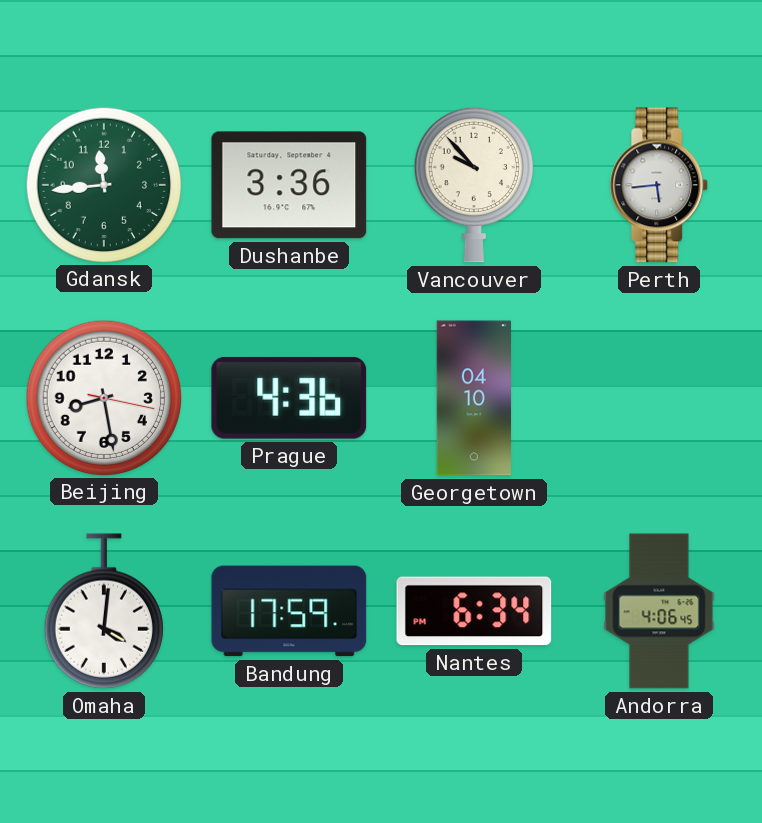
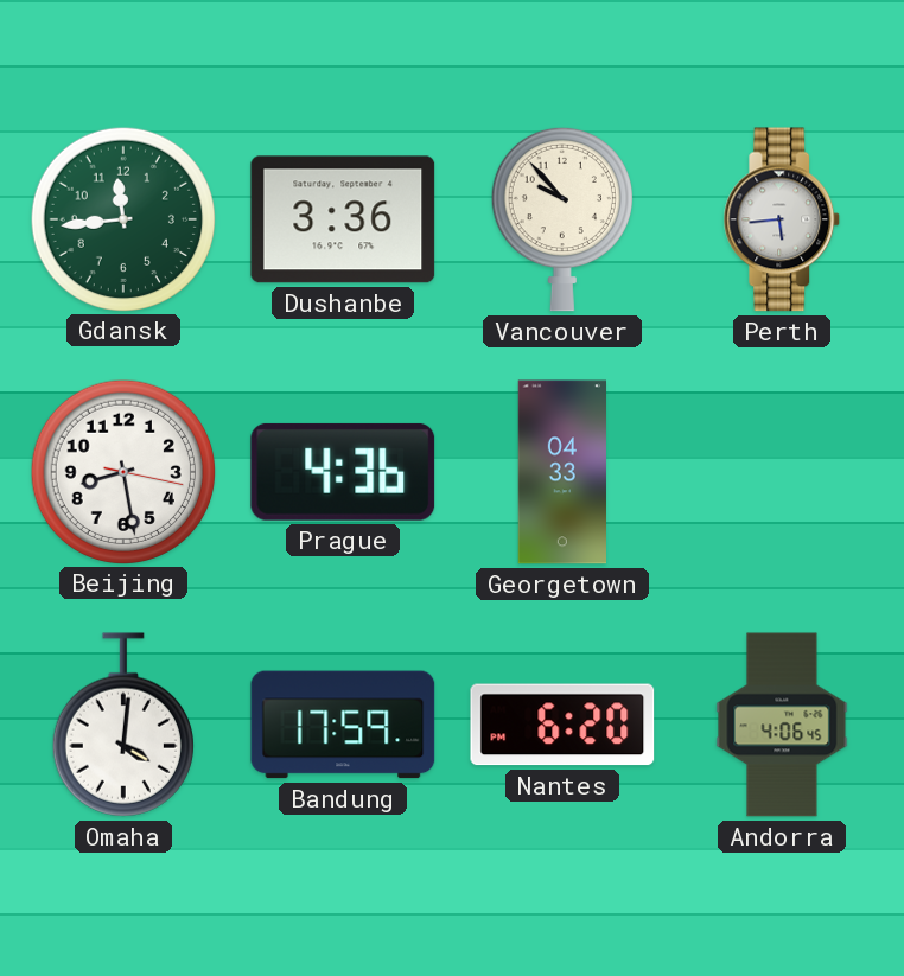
Georgetown: 04:10 -> 04:33 (561, 472)
Nantes: 6:34 -> 6:20 (562, 725)
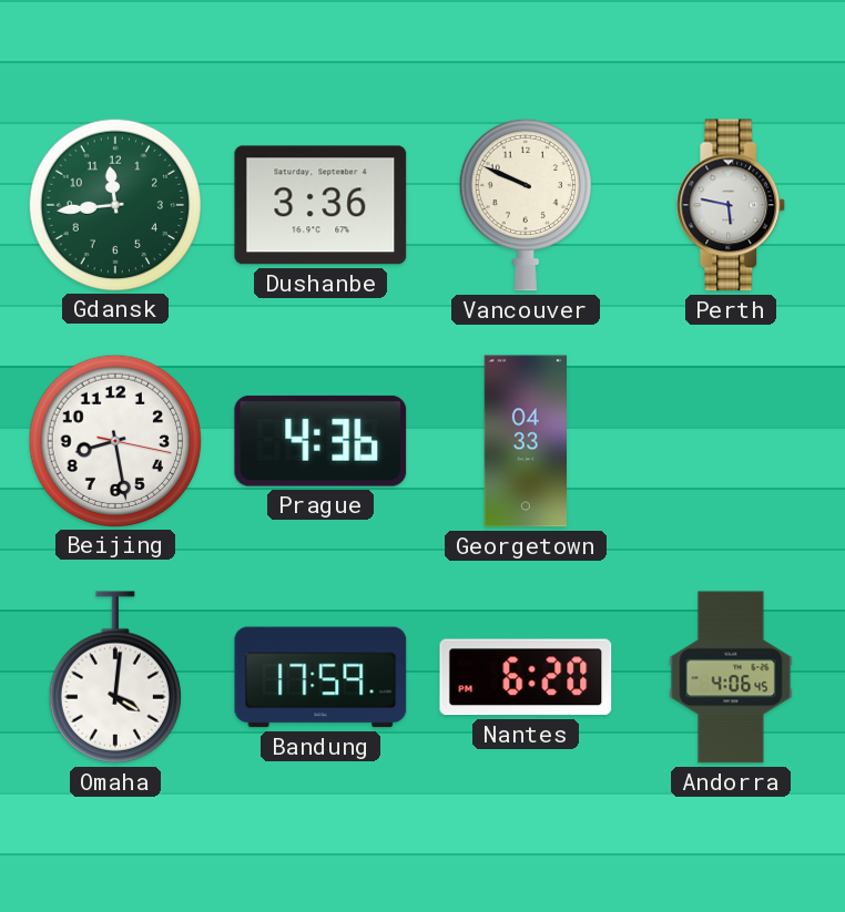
Vancouver: 9:53 -> 9:49 (526, 205)
Perth: 5:44 -> 5:47 (731, 205)
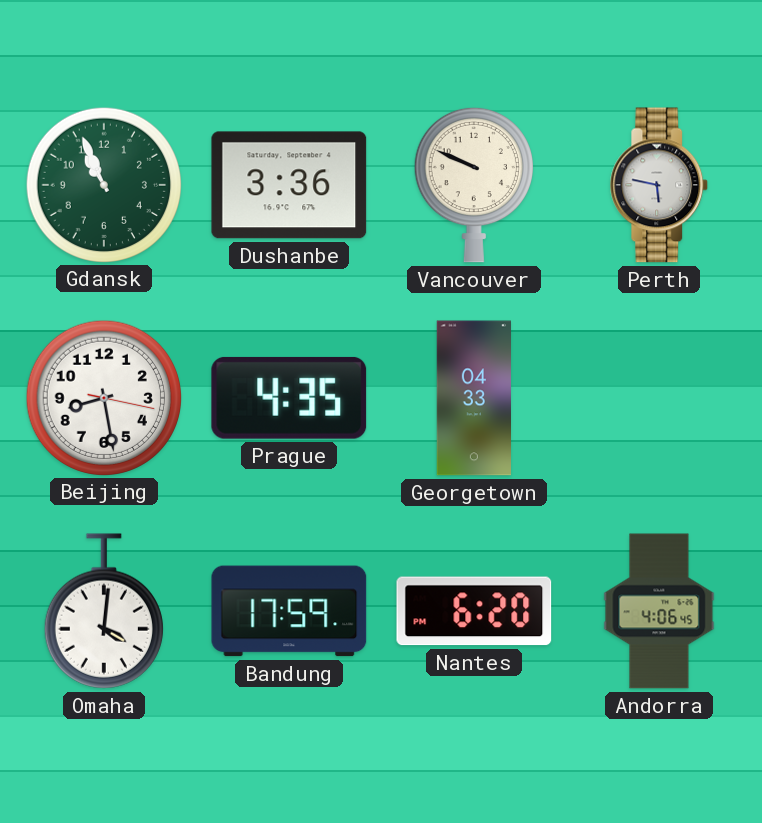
Gdansk: 11:44 -> 10:56 (103, 184)
Prague: 4:36 -> 4:35 (289, 398)
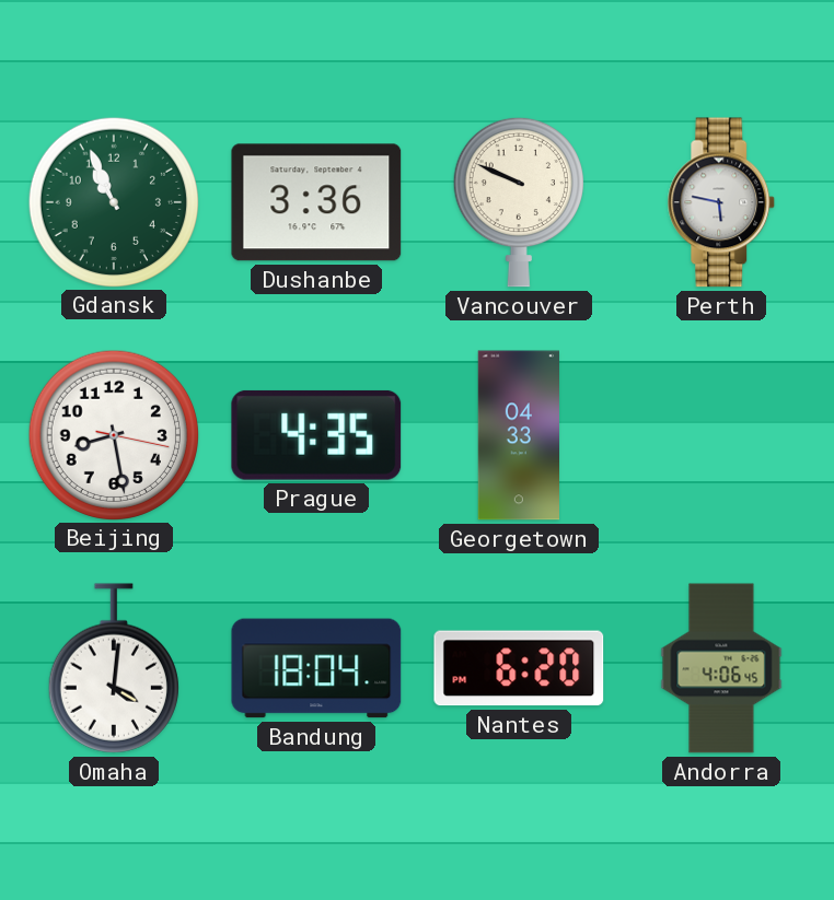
Bandung: 17:59 -> 18:04 (316, 668)
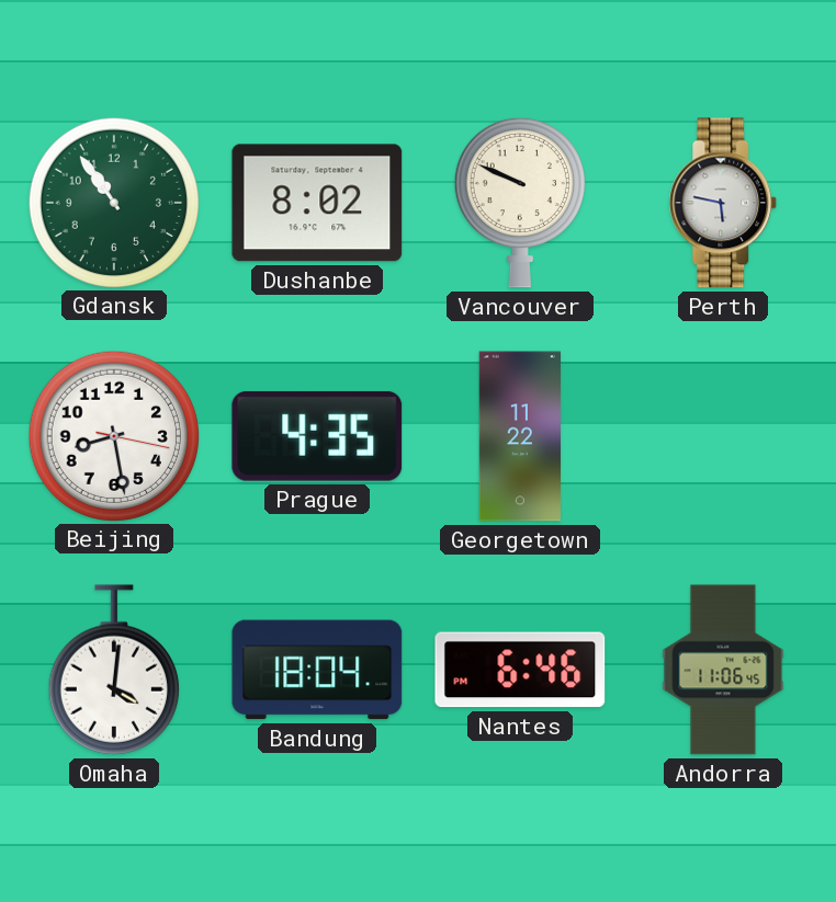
Gdansk: 10:56 -> 10:54 (113, 202)
Dushanbe: 3:36 -> 8:02 (317, 203)
Georgetown: 04:33 -> 11:22 (519, 436)
Nantes: 6:20 -> 6:46 (520, 670)
Andorra: 4:06 -> 11:06 (723, 670)
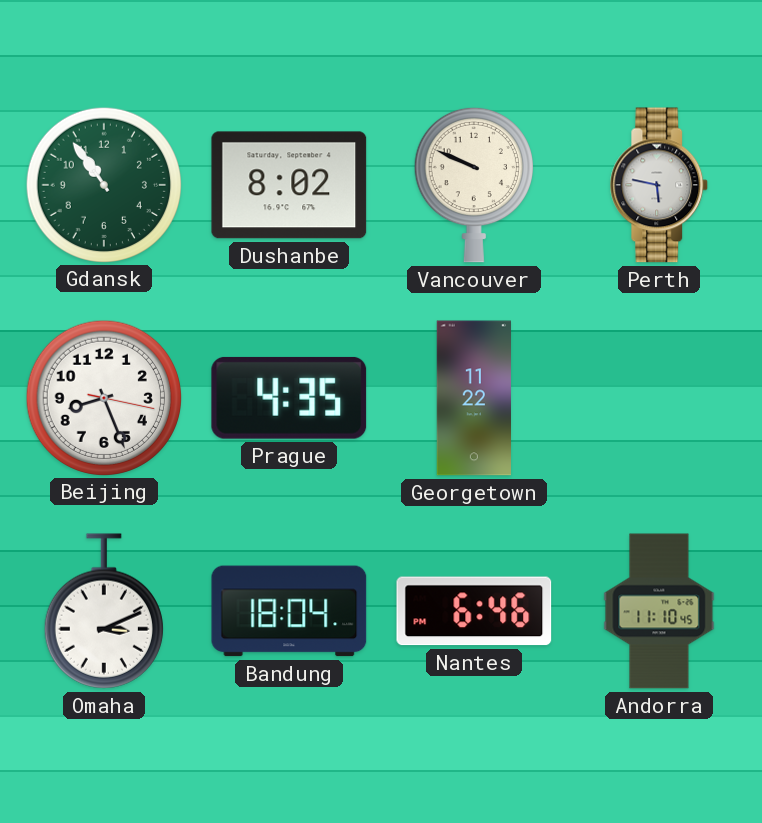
Beijing: 8:28 -> 8:26 (103, 397)
Omaha: 4:01 -> 3:11 (104, 611)
Andorra: 11:06 -> 11:10 (659, 611)
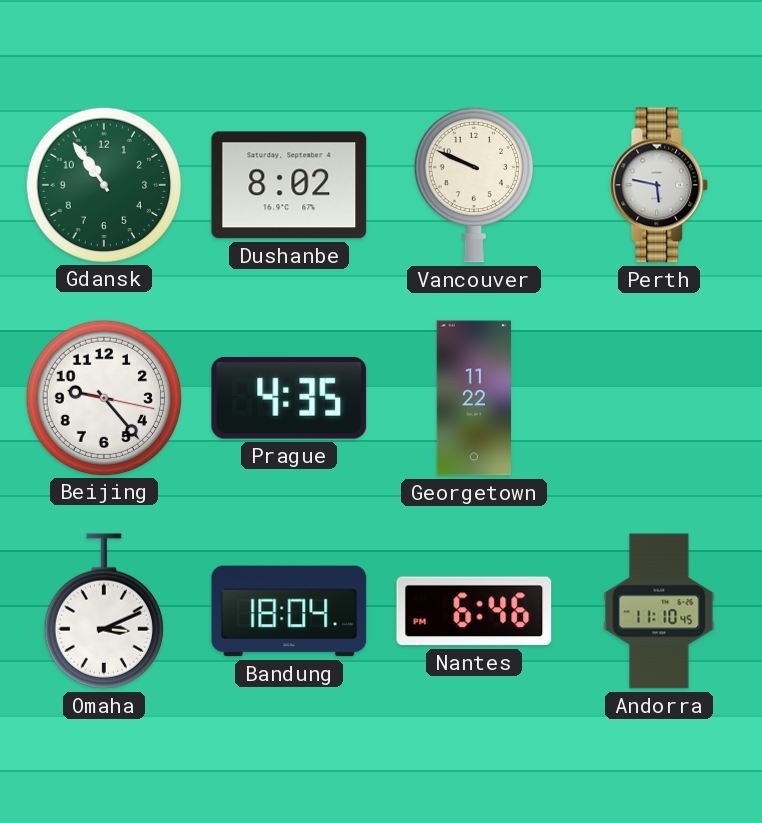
Beijing: 8:26 -> 9:23 (103, 397)
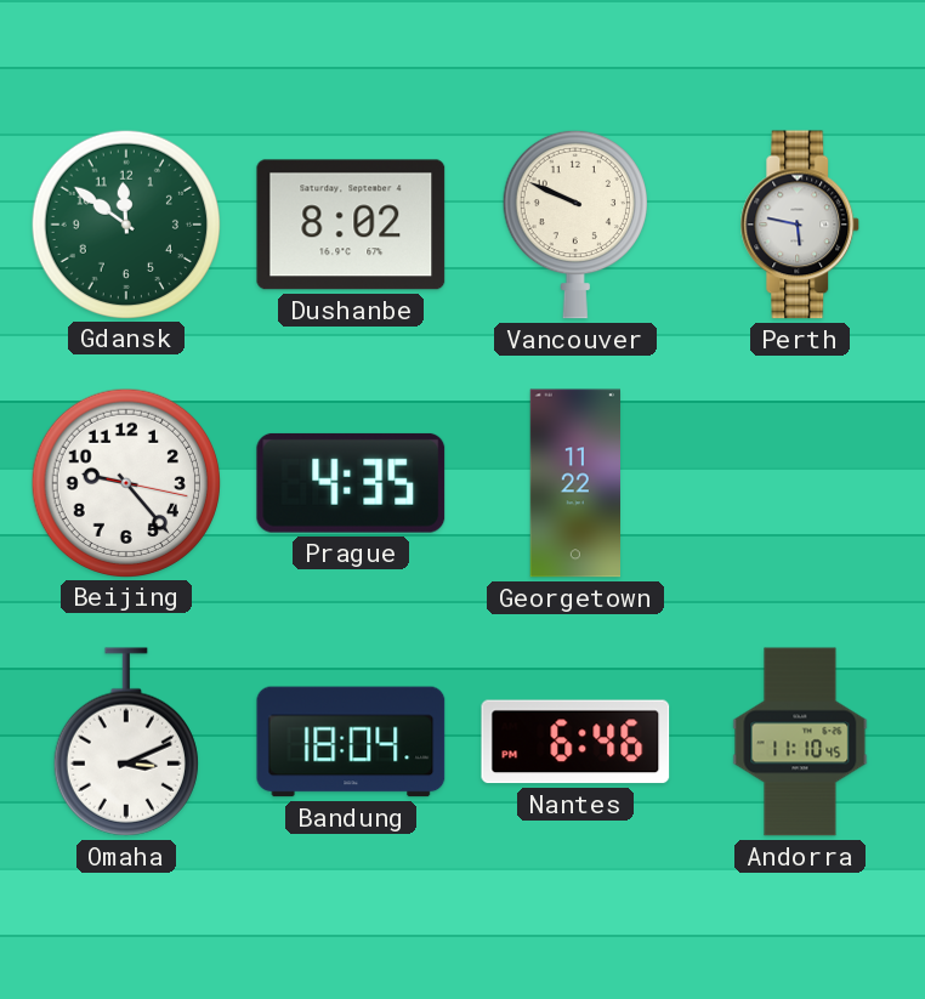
Gdansk: 10:54 -> 11:51 (125, 223)
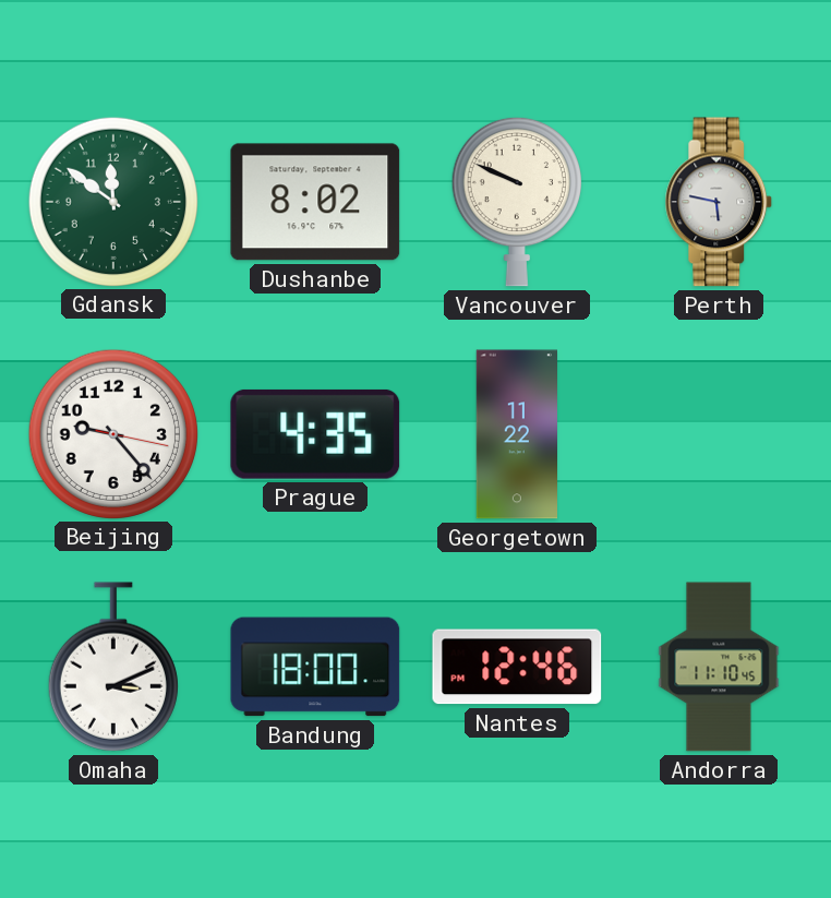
Bandung: 18:04 -> 18:00 (315, 667)
Nantes: 6:46 -> 12:46 (517, 667)
